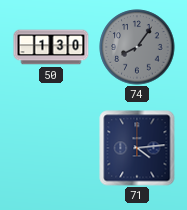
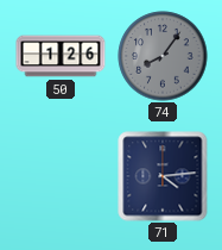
50: 1:30 -> 1:26 (61, 56)
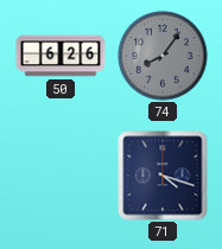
50: 1:26 -> 6:26 (61, 56)
71: 4:14 -> 4:18 (163, 175)
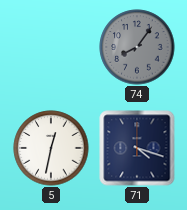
50: 6:26 -> none (61, 56)
5: none -> 12:32 (51, 148)
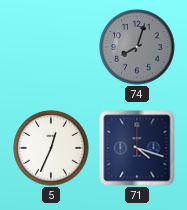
74: 8:06 -> 8:03 (137, 47)
5: 12:32 -> 12:34 (51, 148)
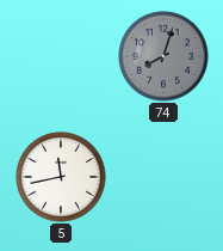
5: 12:34 -> 11:43 (61, 177)
71: 4:18 -> none (137, 148)
